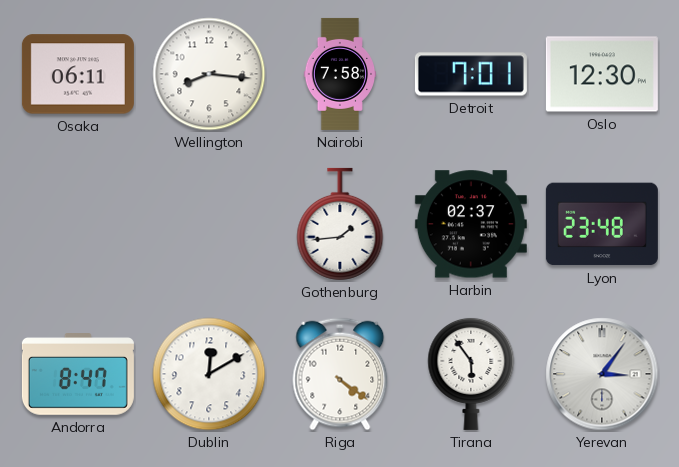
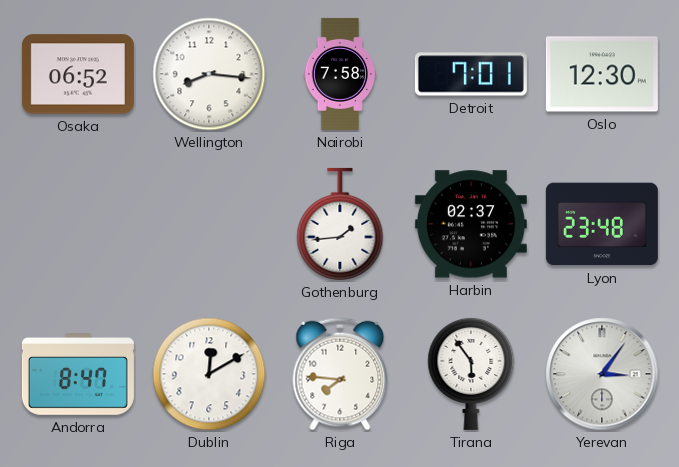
Osaka: 06:11 -> 06:52 (78, 74)
Riga: 4:21 -> 7:46 (340, 374)
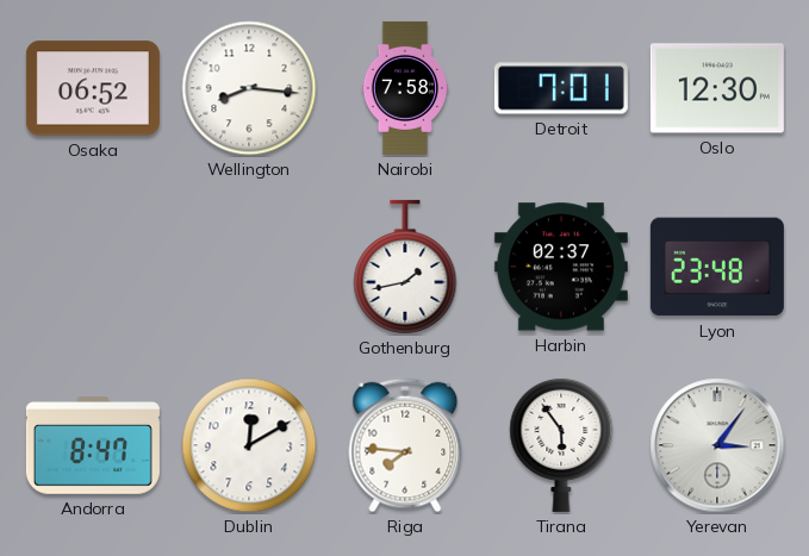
Gothenburg: 1:44 -> 1:43 (405, 267)
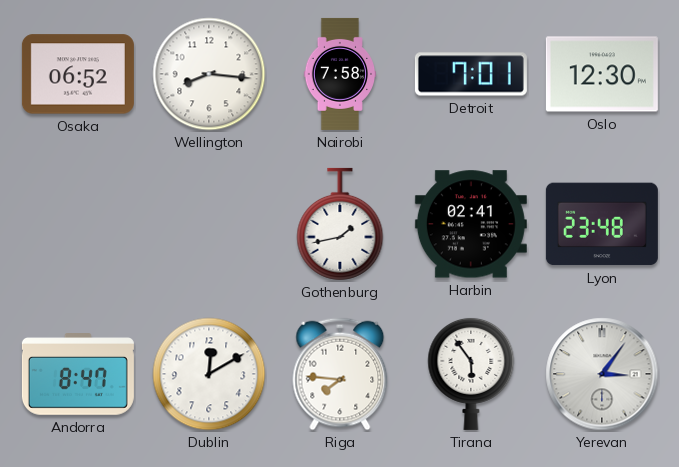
Harbin: 02:37 -> 02:41 (471, 224)
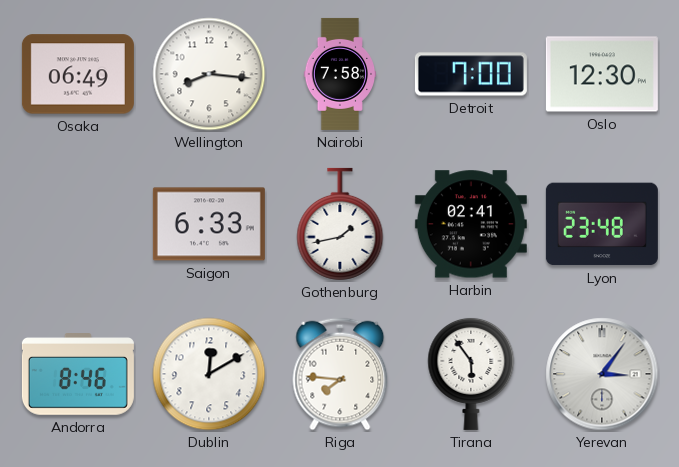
Osaka: 06:52 -> 06:49 (78, 74)
Detroit: 7:01 -> 7:00 (471, 74)
Saigon: none -> 6:33 (209, 224)
Andorra: 8:47 -> 8:46 (78, 375)
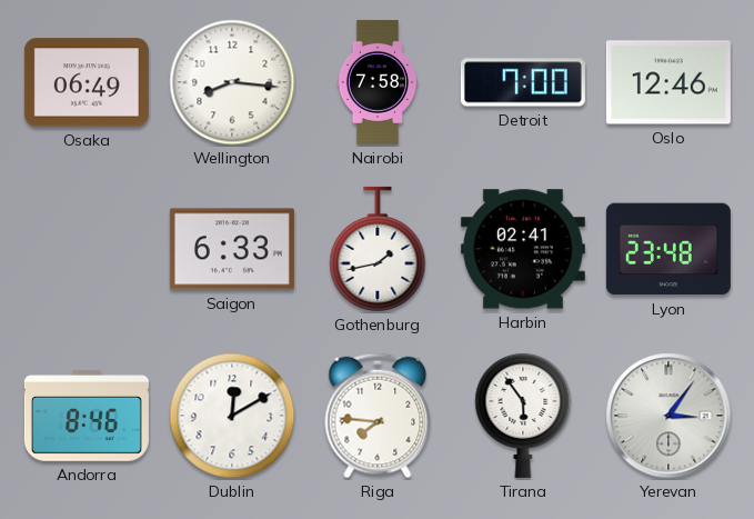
Oslo: 12:30 -> 12:46 (668, 82)
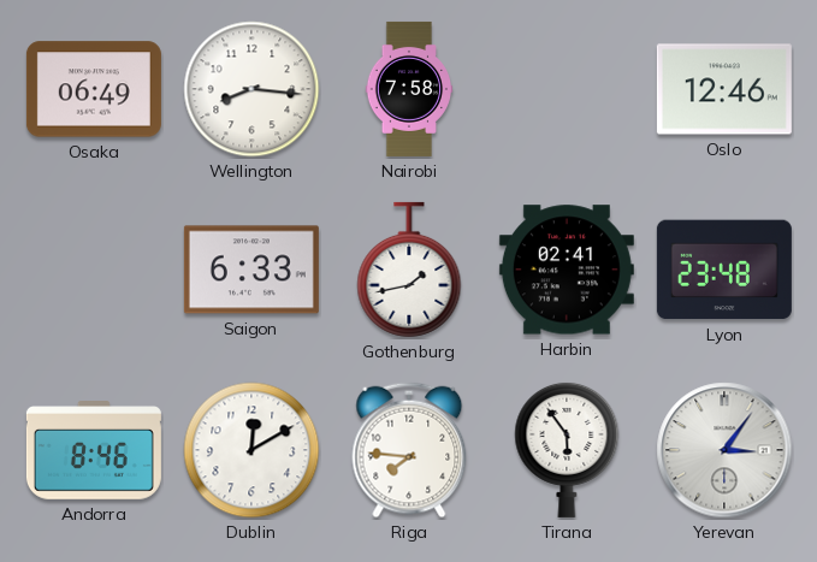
Detroit: 7:00 -> none (523, 82)
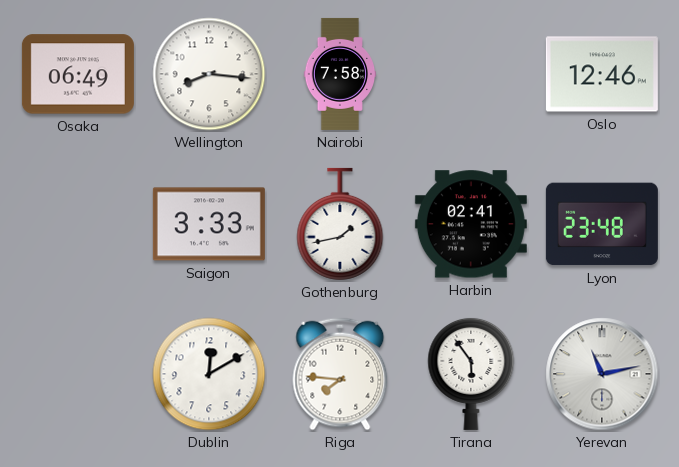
Saigon: 6:33 -> 3:33 (209, 224)
Andorra: 8:46 -> none (94, 451)
Yerevan: 3:06 -> 11:13 (602, 374)
